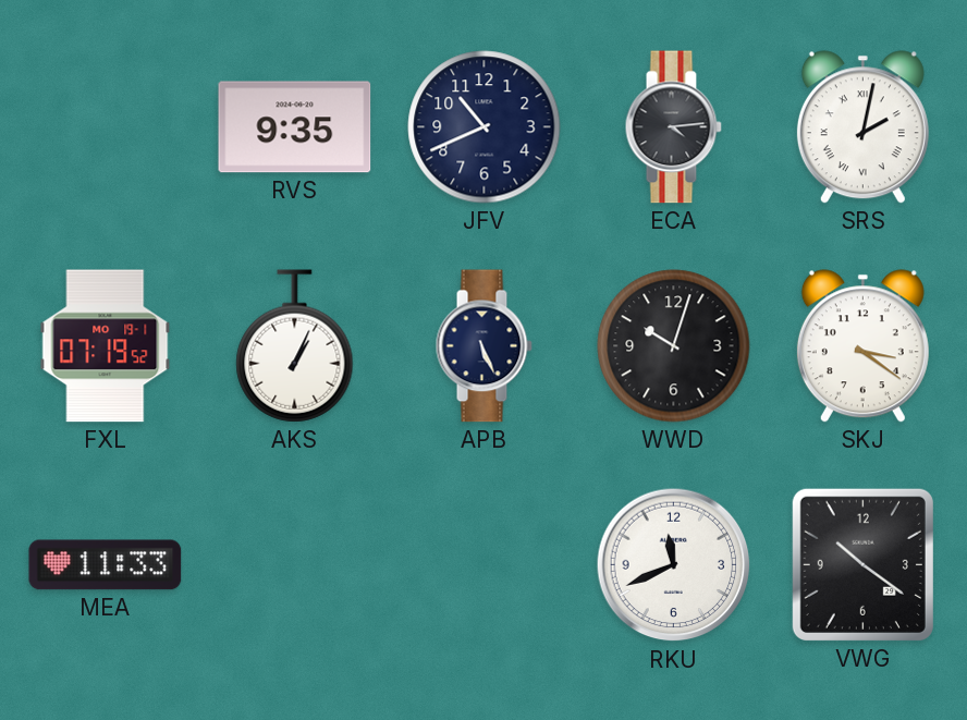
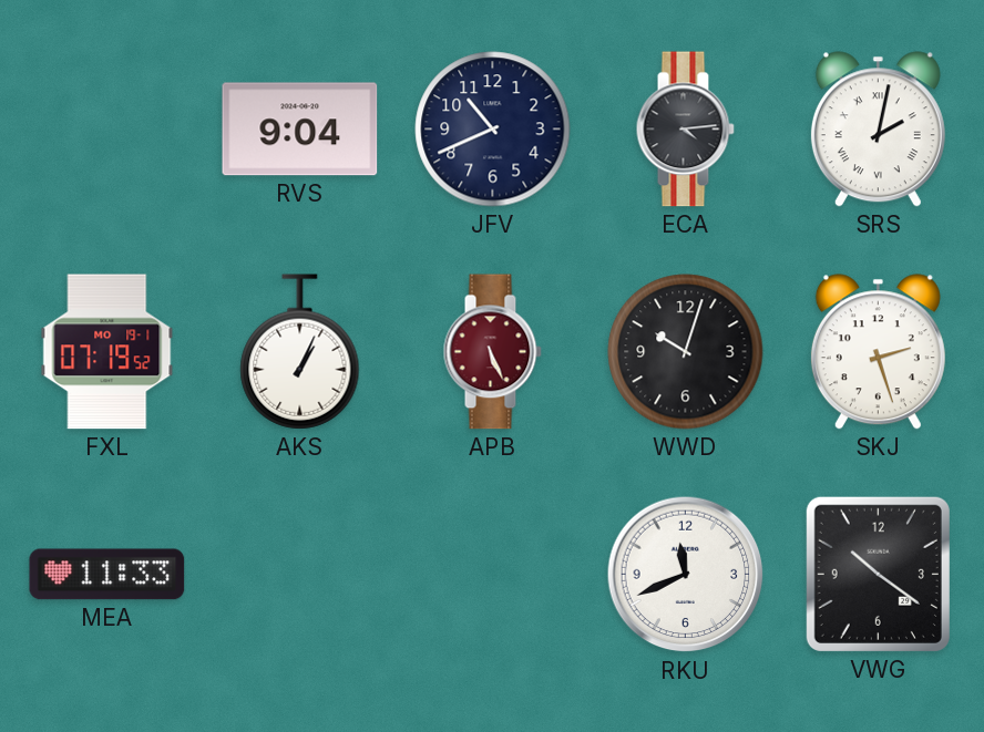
RVS: 9:35 -> 9:04 (300, 130)
APB dial: navy -> burgundy (492, 352)
SKJ: 3:21 -> 2:27 (878, 352)
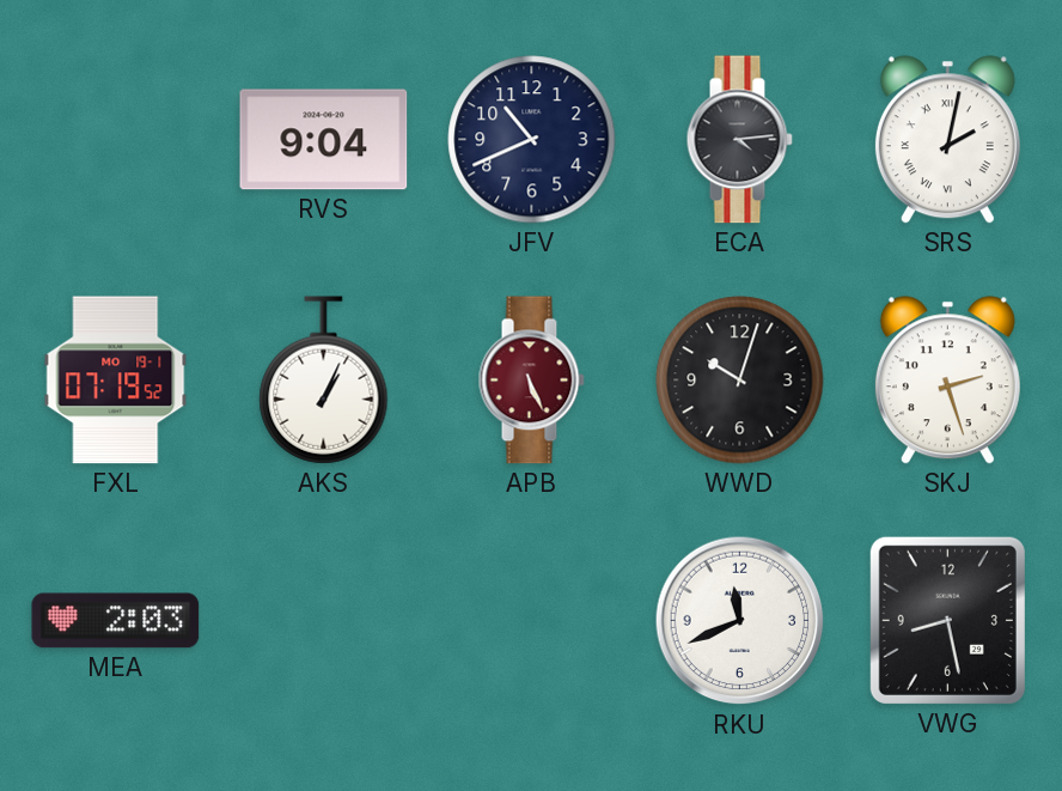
MEA: 11:33 -> 2:03 (116, 621)
VWG: 10:21 -> 8:28 (947, 620)
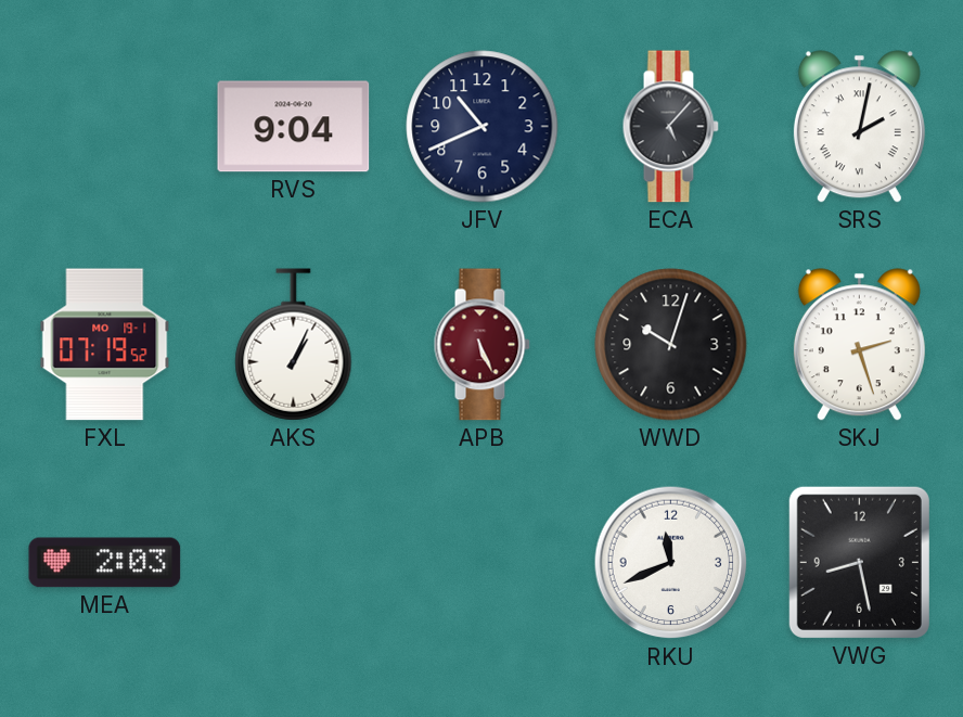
ECA: 4:14 -> 5:07 (670, 127)
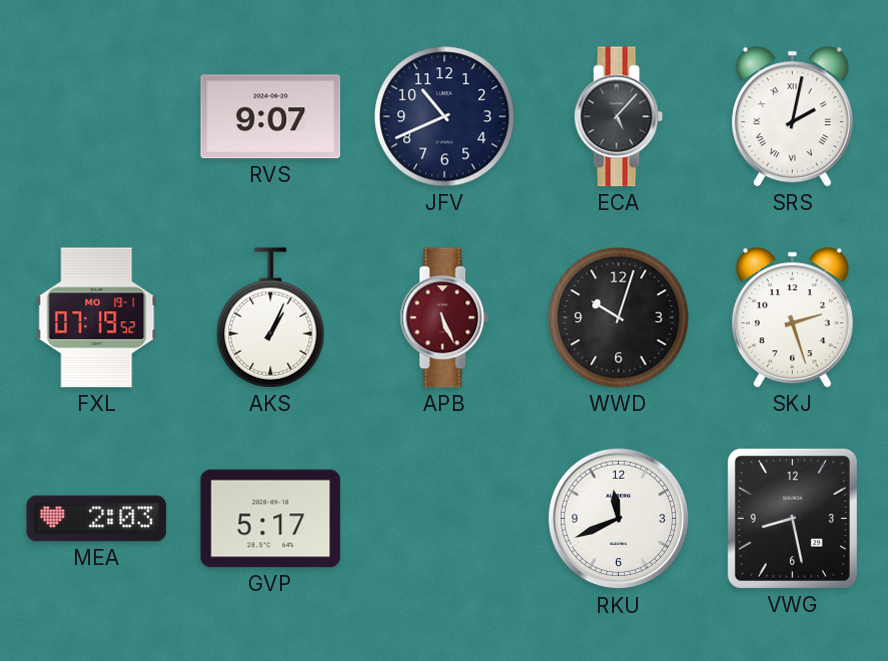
RVS: 9:04 -> 9:07 (271, 117)
GVP: none -> 5:17 (271, 519)
